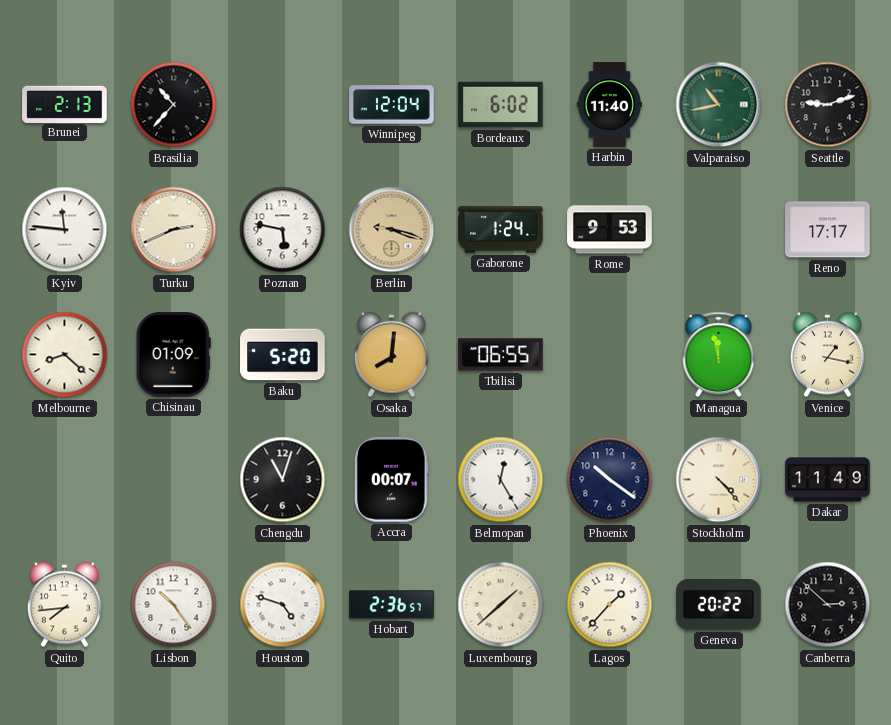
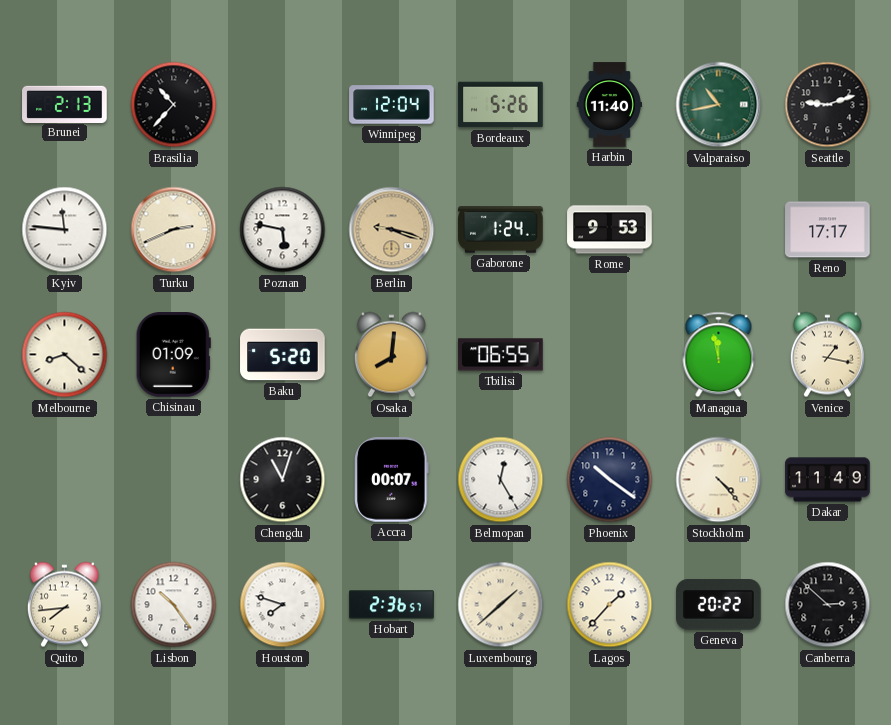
Bordeaux: 6:02 -> 5:26 (501, 105)
Houston: 4:48 -> 7:48 (283, 605)
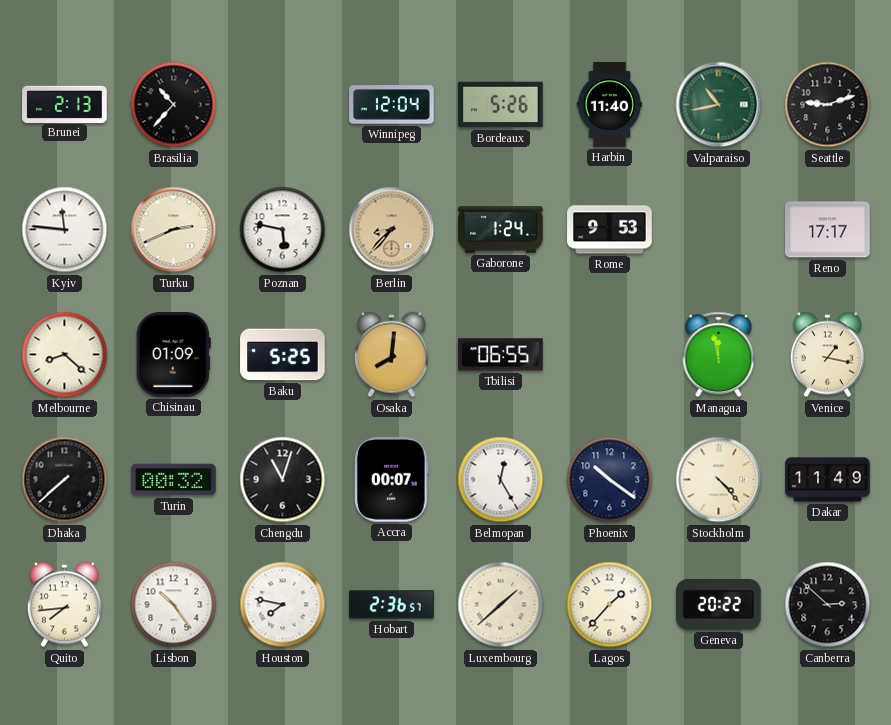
Berlin: 9:18 -> 8:37 (392, 230)
Baku: 5:20 -> 5:25 (283, 355)
Dhaka: none -> 7:38 (65, 480)
Turin: none -> 00:32 (174, 480)
Houston: 7:48 -> 7:47 (283, 605)
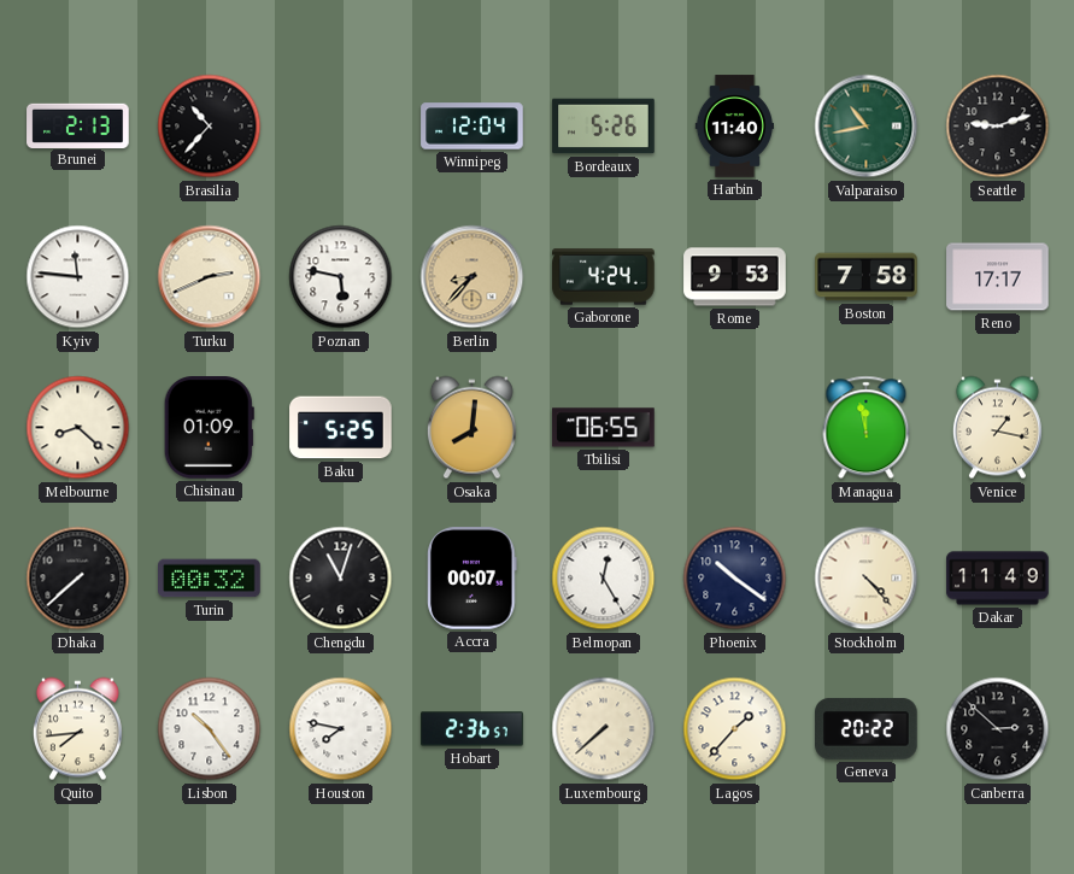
Gaborone: 1:24 -> 4:24 (604, 277)
Boston: none -> 7:58 (867, 277)
Luxembourg: 1:38 -> 7:38 (604, 729)
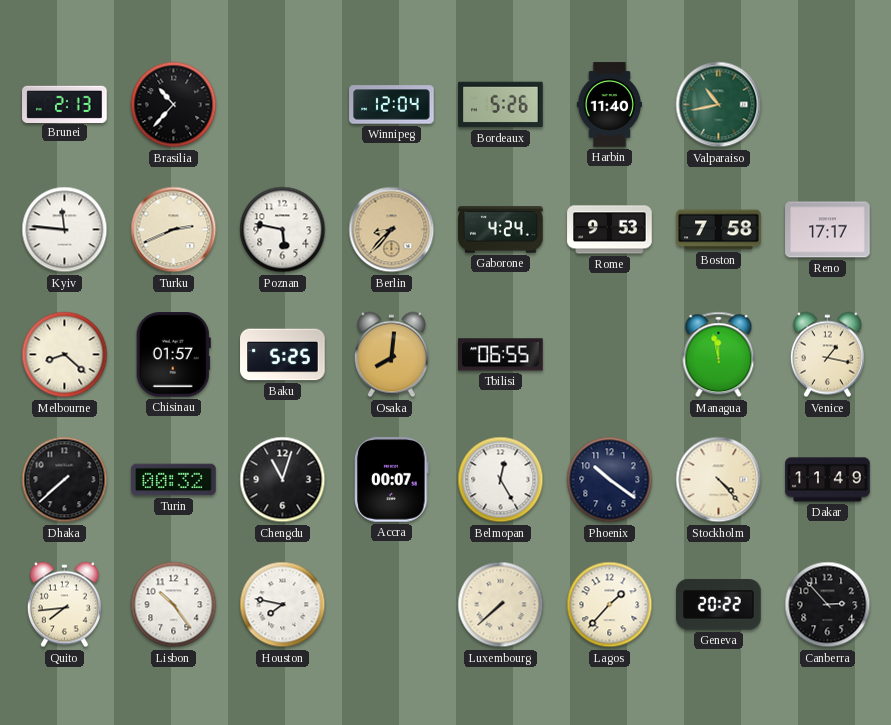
Seattle: 9:12 -> none (998, 127)
Chisinau: 01:09 -> 01:57 (173, 355)
Hobart: 2:36 -> none (473, 729)
Canberra: 2:52 -> 2:53 (828, 605)
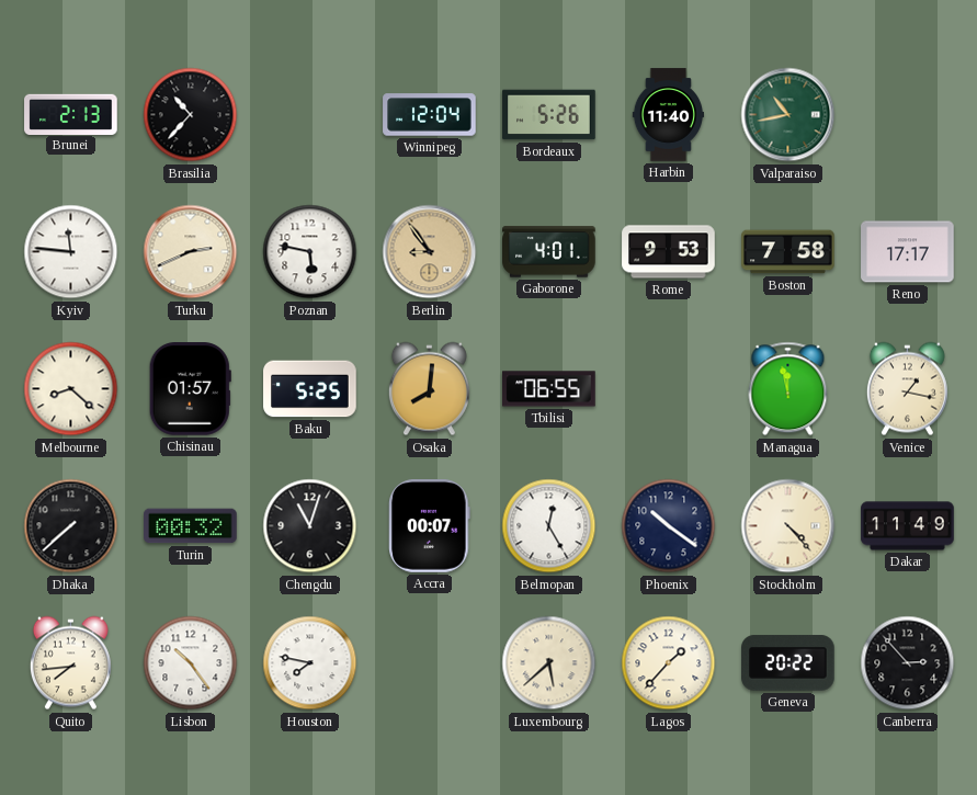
Berlin: 8:37 -> 8:54 (430, 252)
Gaborone: 4:24 -> 4:01 (549, 252)
Luxembourg: 7:38 -> 5:38 (549, 663)
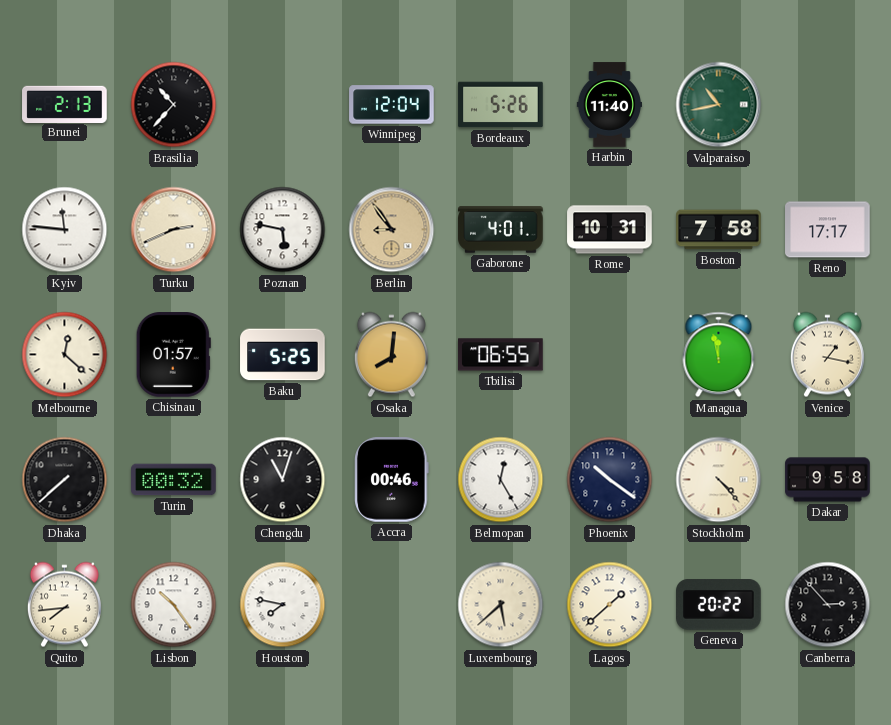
Rome: 9:53 -> 10:31 (610, 230)
Melbourne: 8:22 -> 12:22 (65, 355)
Accra: 00:07 -> 00:46 (392, 480)
Dakar: 11:49 -> 9:58 (828, 480)
Lagos: 1:37 -> 1:38 (610, 605)
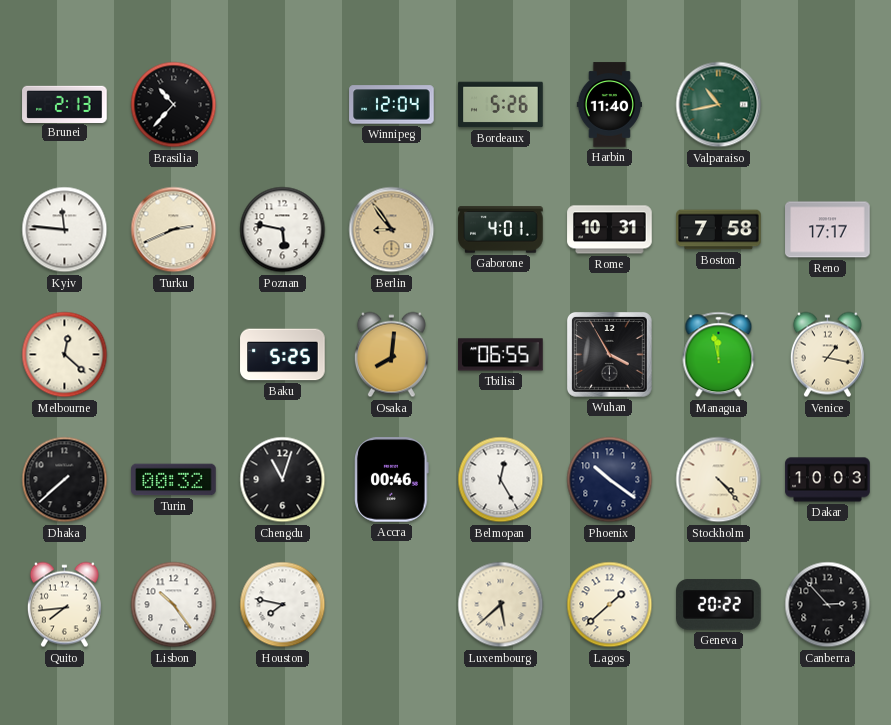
Chisinau: 01:57 -> none (173, 355)
Wuhan: none -> 3:55 (610, 355)
Dakar: 9:58 -> 10:03 (828, 480)
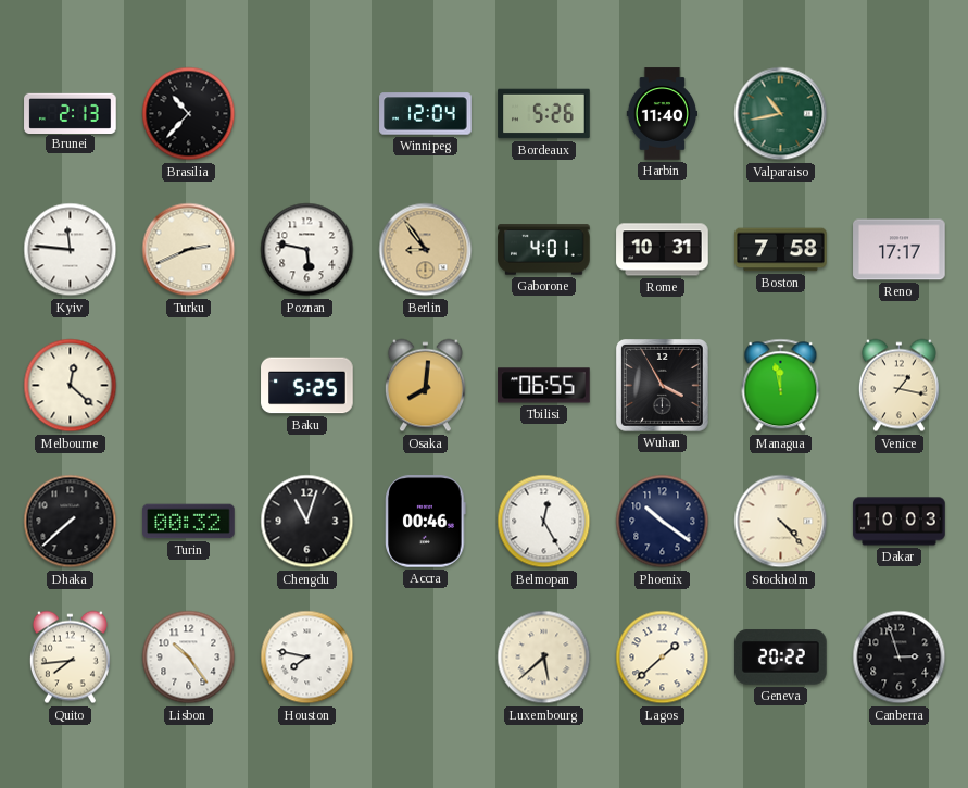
Canberra: 2:53 -> 2:57 (900, 658)
